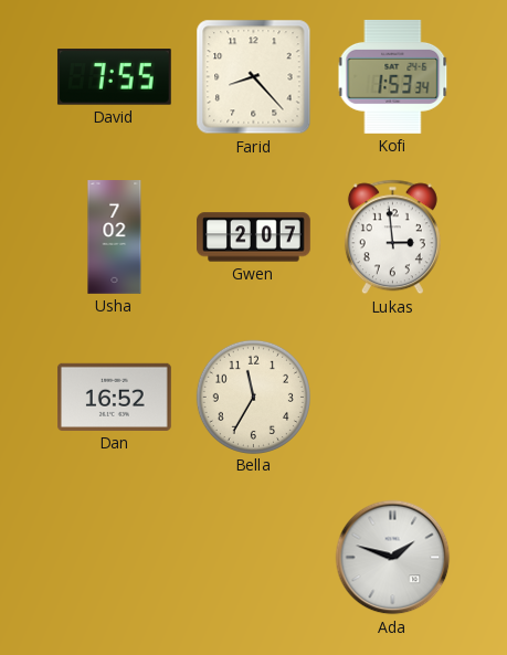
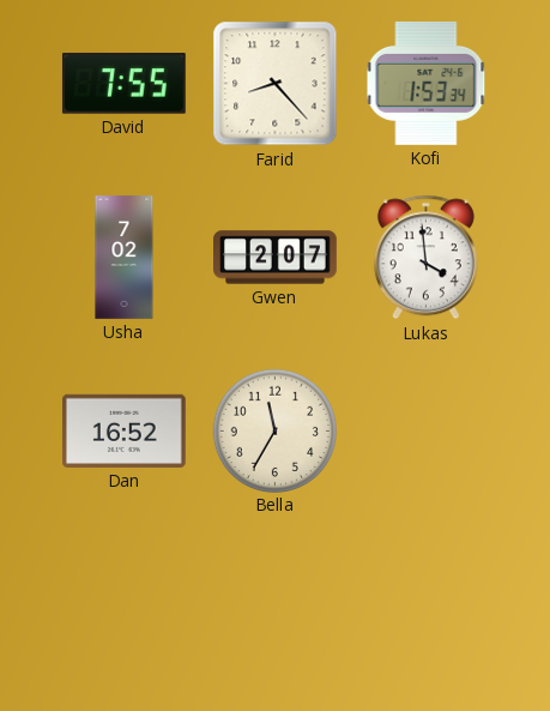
Lukas: 2:59 -> 3:59 (425, 258)
Ada: 1:48 -> none (393, 558)
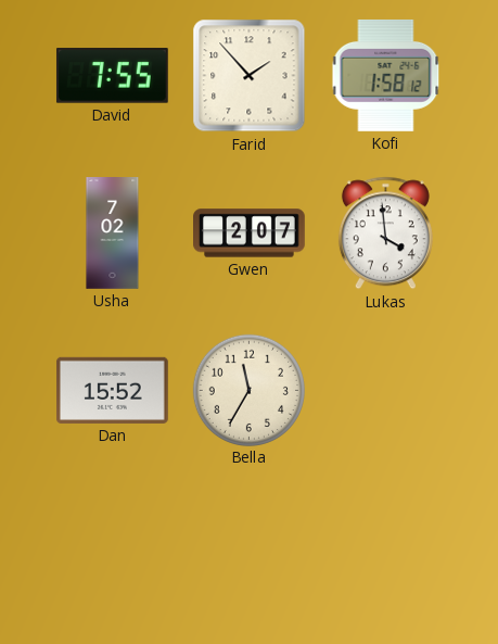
Farid: 8:23 -> 1:53 (250, 76)
Kofi: 1:53 -> 1:58 (386, 75)
Dan: 16:52 -> 15:52 (113, 390)
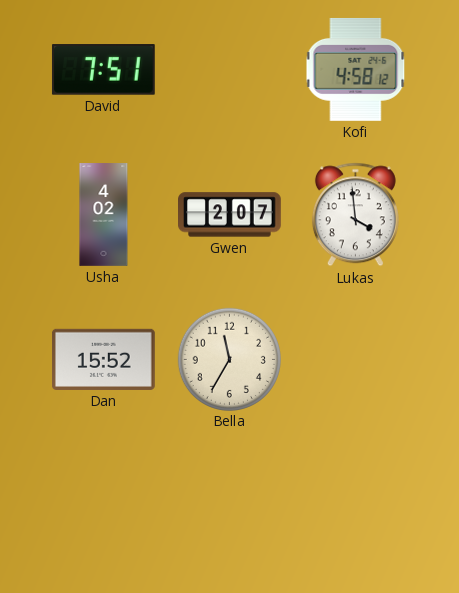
David: 7:55 -> 7:51 (103, 70)
Farid: 1:53 -> none (250, 76)
Kofi: 1:58 -> 4:58 (356, 69)
Usha: 7:02 -> 4:02 (104, 215)
